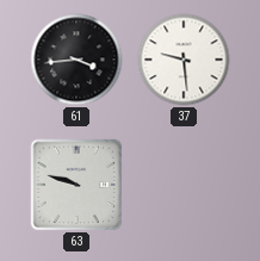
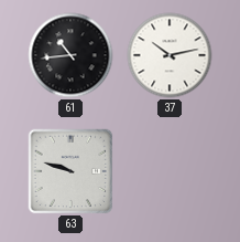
61: 3:44 -> 10:44 (70, 55)
37: 9:29 -> 10:13 (170, 55)
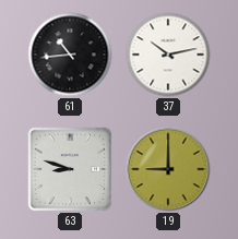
63: 9:48 -> 8:48 (70, 169)
19: none -> 9:00 (168, 169)
